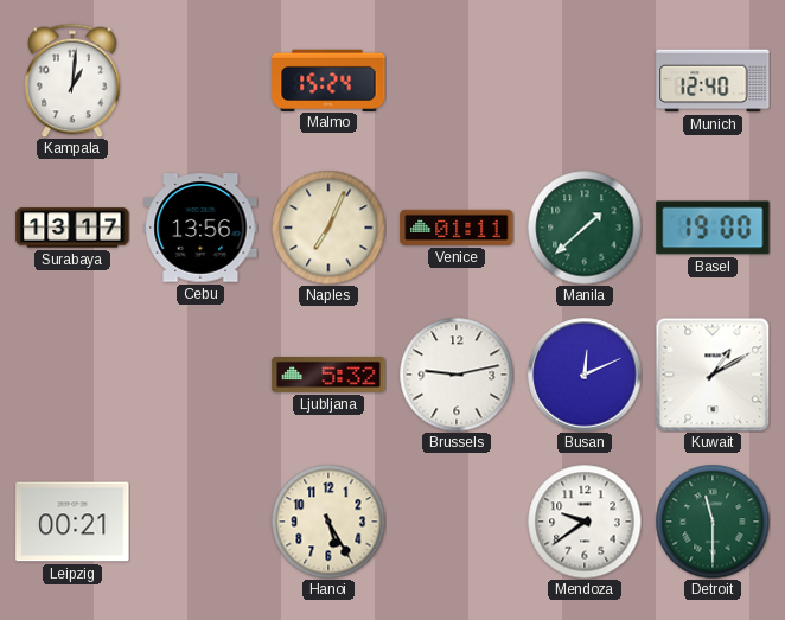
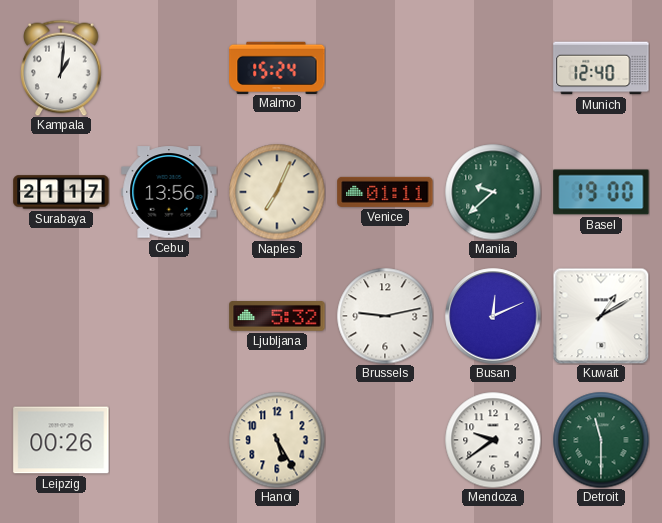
Surabaya: 13:17 -> 21:17 (61, 192)
Manila: 1:38 -> 9:38 (493, 192)
Leipzig: 00:21 -> 00:26 (61, 440)
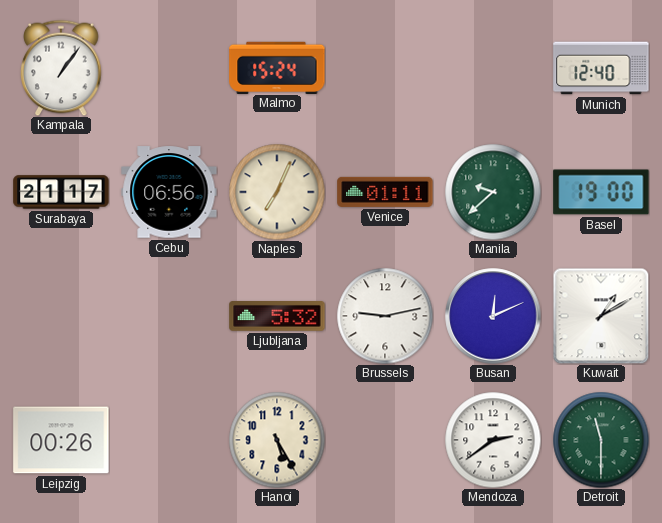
Kampala: 1:01 -> 1:06 (61, 68)
Cebu: 13:56 -> 06:56 (169, 192)
Mendoza: 9:39 -> 2:39 (493, 440)
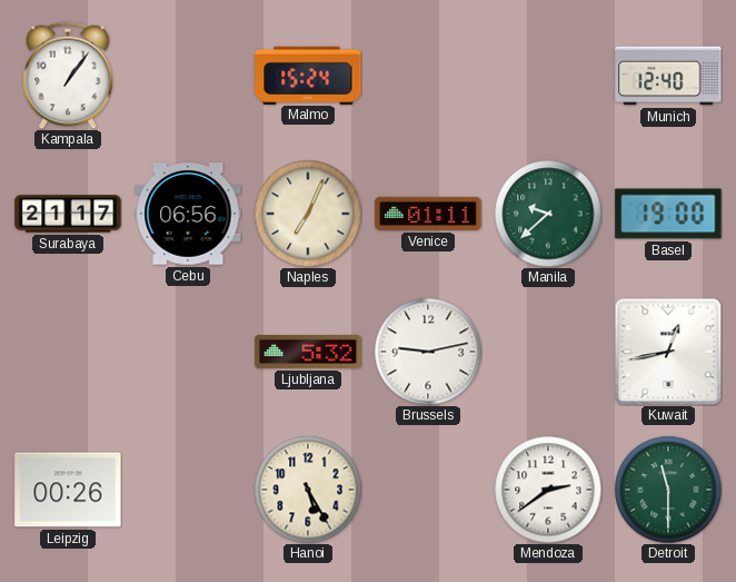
Busan: 12:11 -> none (493, 316)
Kuwait: 1:10 -> 12:43 (668, 352)
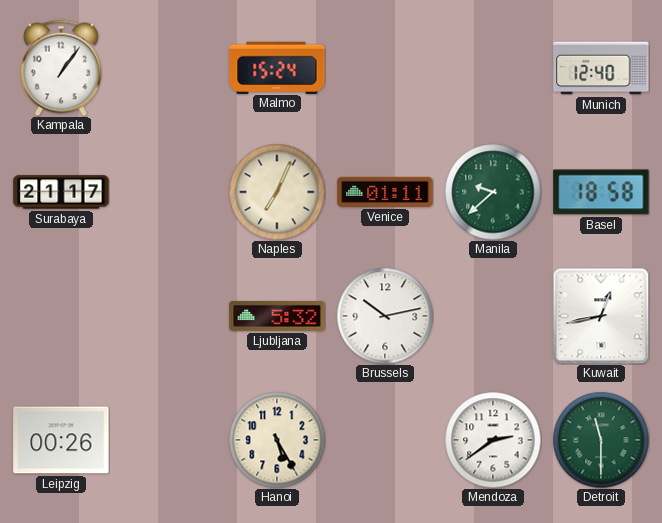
Cebu: 06:56 -> none (188, 214)
Basel: 19:00 -> 18:58 (601, 192)
Brussels: 9:13 -> 10:13 (385, 316)
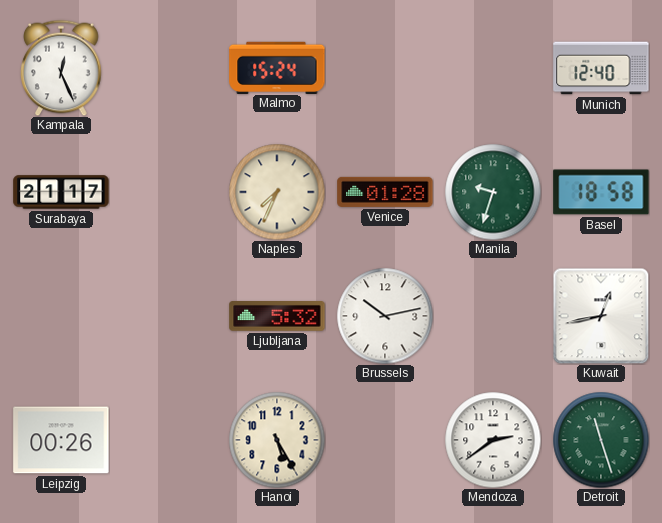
Kampala: 1:06 -> 12:26 (61, 68)
Naples: 7:04 -> 7:34 (277, 192)
Venice: 01:11 -> 01:28 (385, 192)
Manila: 9:38 -> 9:33 (493, 192)
Detroit: 11:30 -> 11:27 (601, 440)
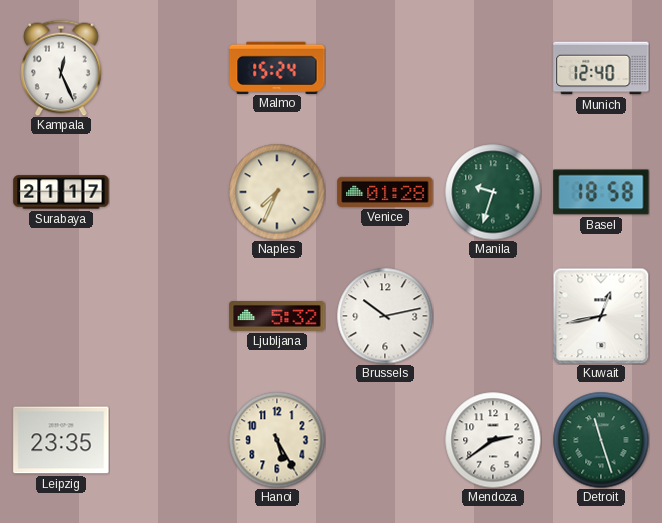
Leipzig: 00:26 -> 23:35 (61, 440)
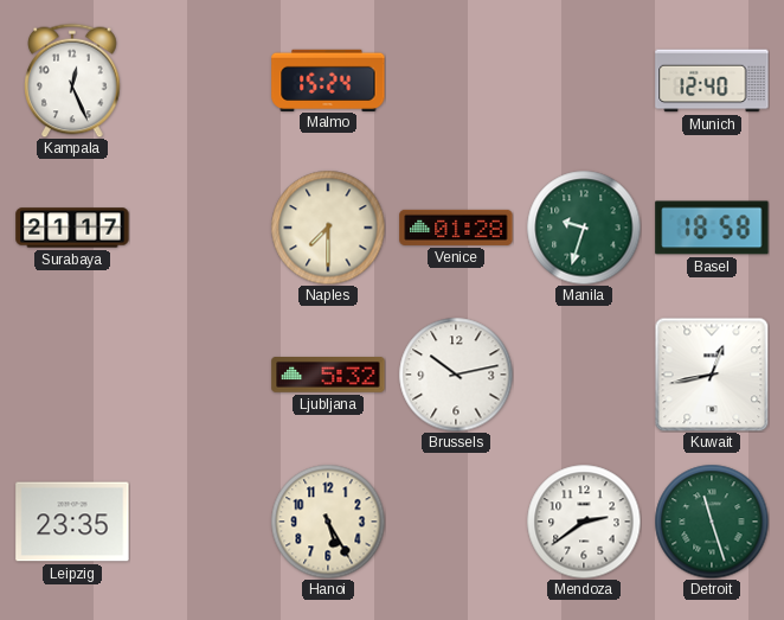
Naples: 7:34 -> 7:30 (328, 228)
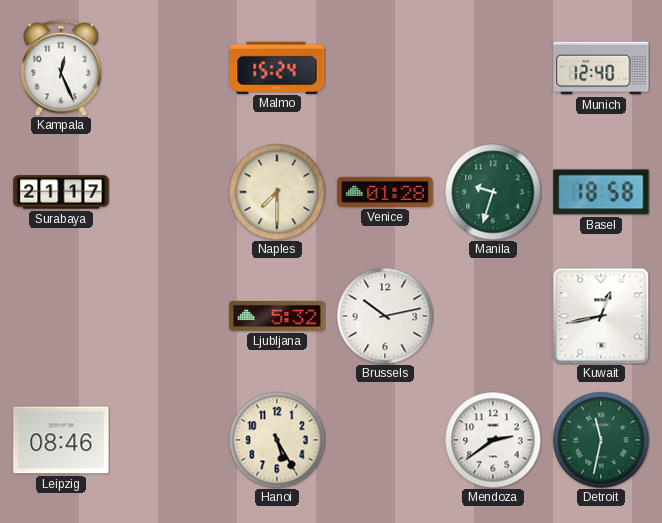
Leipzig: 23:35 -> 08:46 (61, 440)
Detroit: 11:27 -> 11:32 (601, 440)
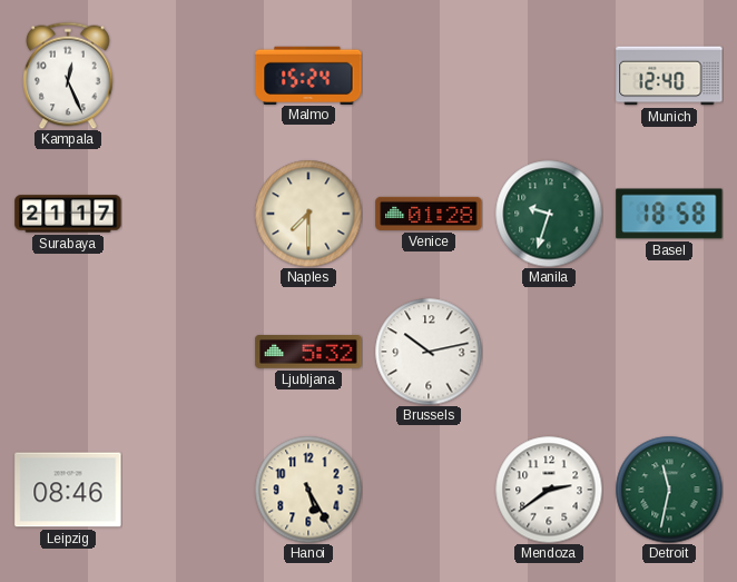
Kuwait: 12:43 -> none (601, 316)
